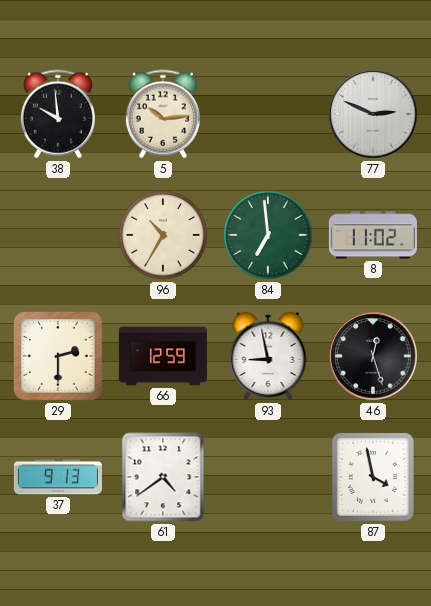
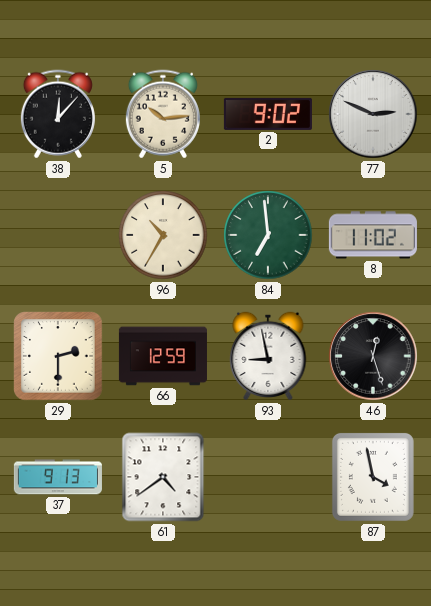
38: 9:59 -> 12:07 (58, 114)
2: none -> 9:02 (268, 114)
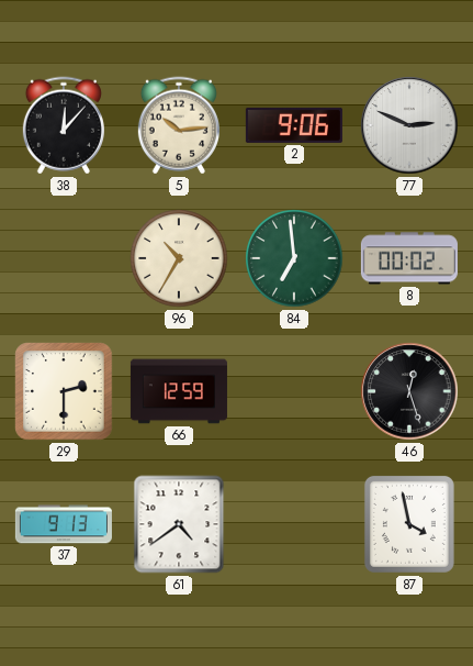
2: 9:02 -> 9:06 (294, 125)
8: 11:02 -> 00:02 (409, 258)
93: 8:58 -> none (268, 356)
